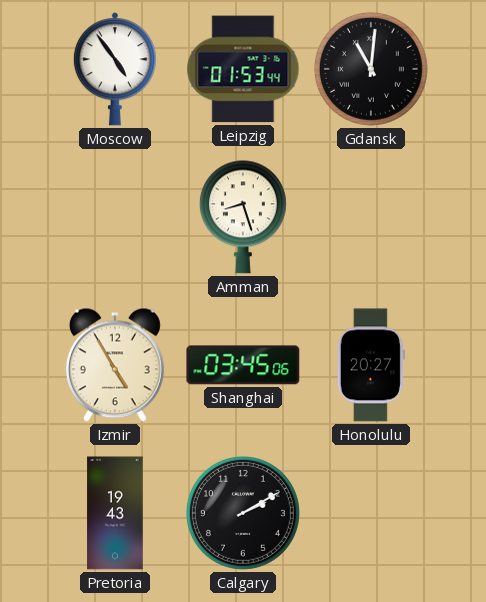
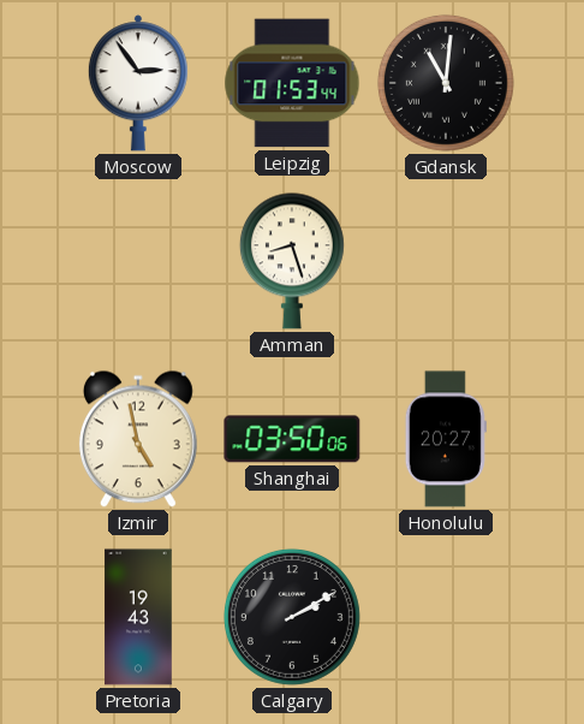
Moscow: 4:54 -> 2:54 (138, 83)
Izmir: 4:55 -> 4:58 (138, 439)
Shanghai: 03:45 -> 03:50 (292, 439)
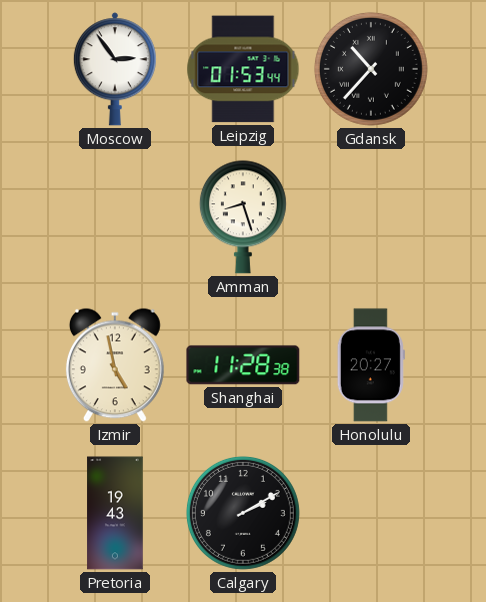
Gdansk: 11:01 -> 10:37 (371, 69)
Shanghai: 03:50 -> 11:28 (243, 365)
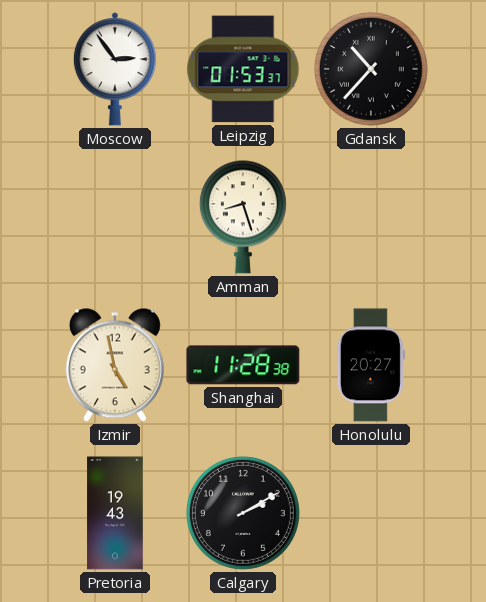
Leipzig: 01:53:44 -> 01:53:37 (243, 69)
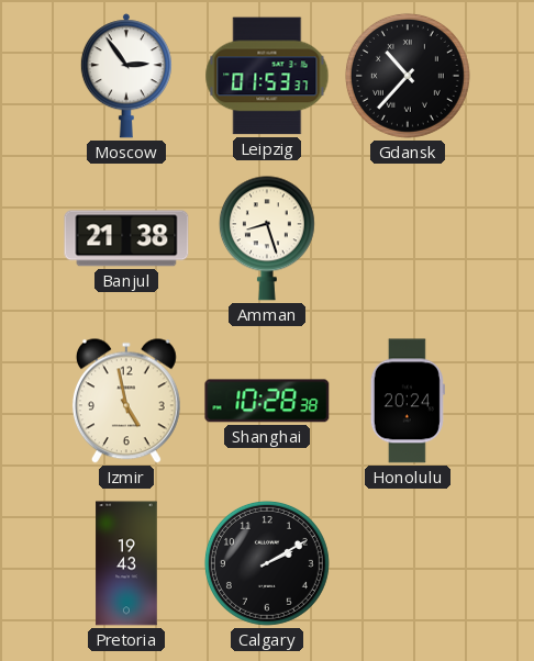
Banjul: none -> 21:38 (126, 238)
Shanghai: 11:28 -> 10:28 (267, 401)
Honolulu: 20:27 -> 20:24 (408, 401)
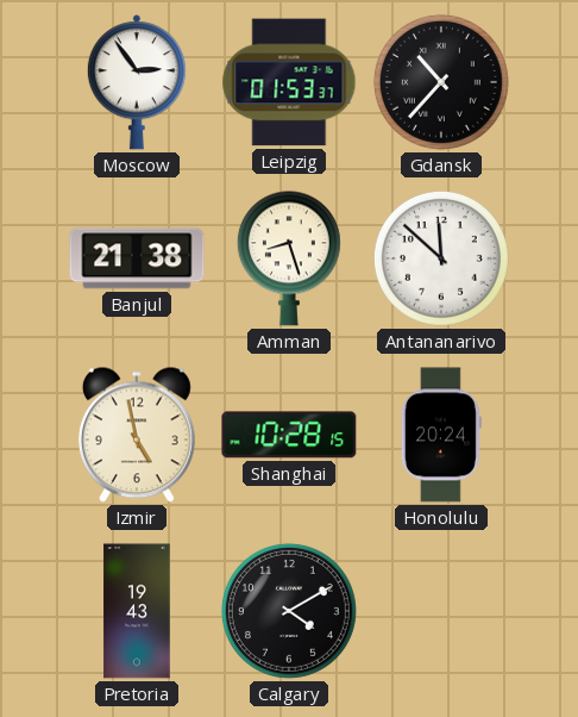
Antananarivo: none -> 11:52 (441, 258)
Shanghai: 10:28:38 -> 10:28:15 (289, 435)
Calgary: 2:10 -> 4:10 (289, 611)
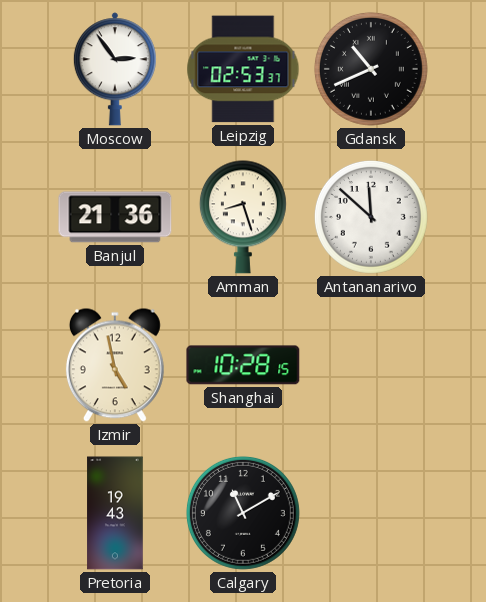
Leipzig: 01:53 -> 02:53 (243, 69)
Gdansk: 10:37 -> 10:41 (371, 69)
Banjul: 21:38 -> 21:36 (115, 217)
Honolulu: 20:24 -> none (441, 435)
Calgary: 4:10 -> 11:10 (243, 513)
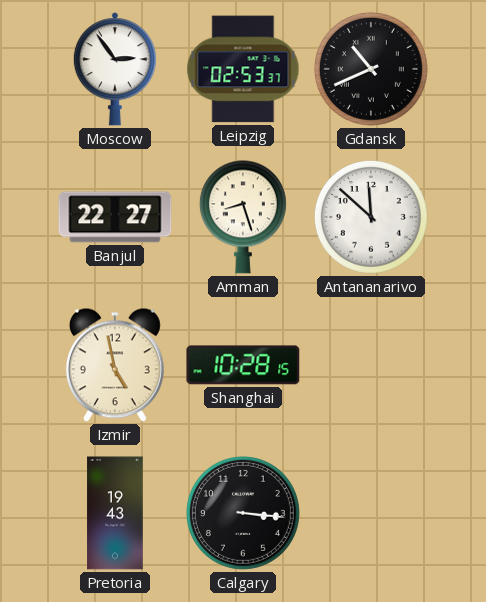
Banjul: 21:36 -> 22:27 (115, 217)
Calgary: 11:10 -> 3:16 (243, 513)
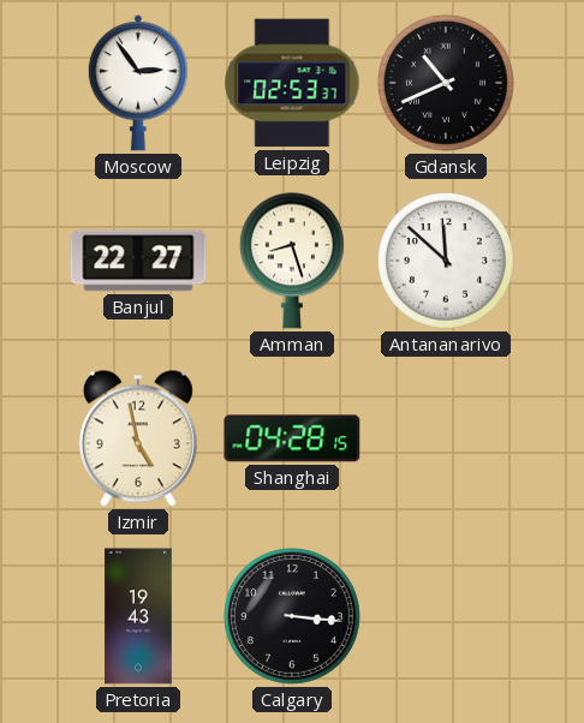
Shanghai: 10:28 -> 04:28 (292, 438)
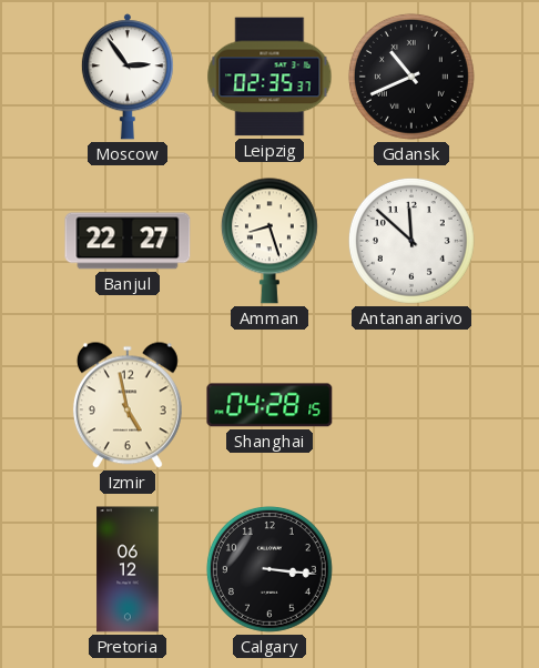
Leipzig: 02:53 -> 02:35 (269, 77)
Pretoria: 19:43 -> 06:12 (128, 569)
